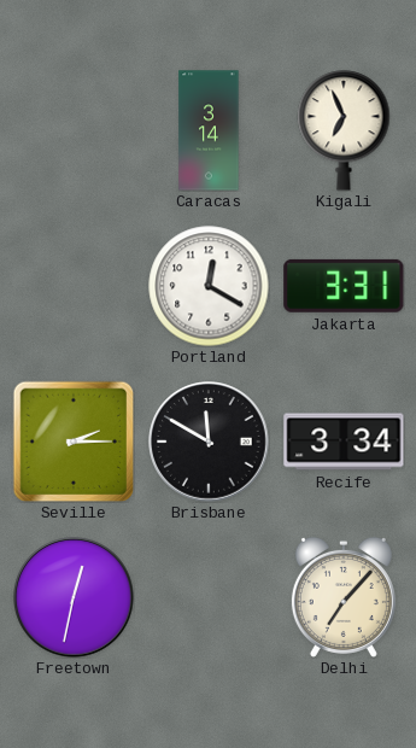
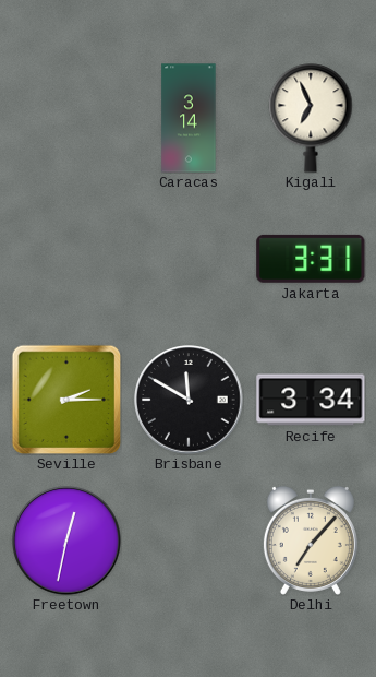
Portland: 12:20 -> none (209, 286)
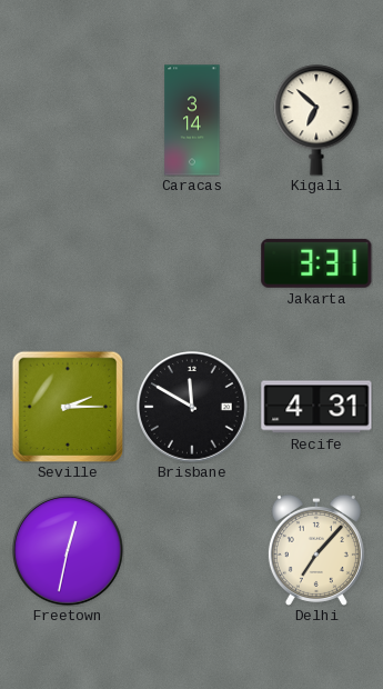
Kigali: 6:56 -> 6:52 (316, 120)
Recife: 3:34 -> 4:31 (316, 407)
